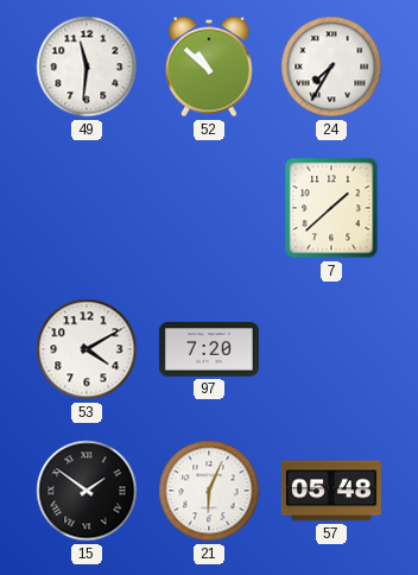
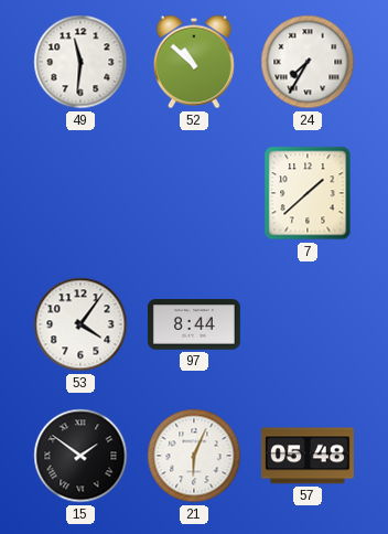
53: 4:10 -> 4:06 (80, 324)
97: 7:20 -> 8:44 (194, 324)
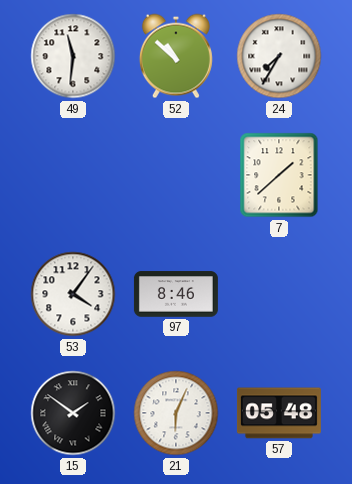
97: 8:44 -> 8:46 (176, 294)
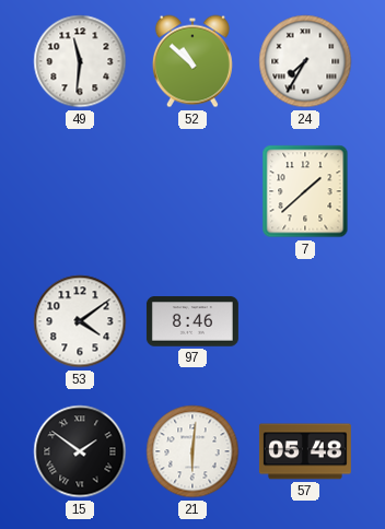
53: 4:06 -> 4:09 (80, 321)
21: 6:04 -> 6:01 (192, 451)
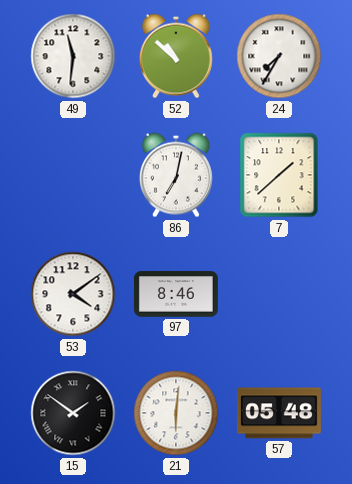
86: none -> 7:02 (176, 175)
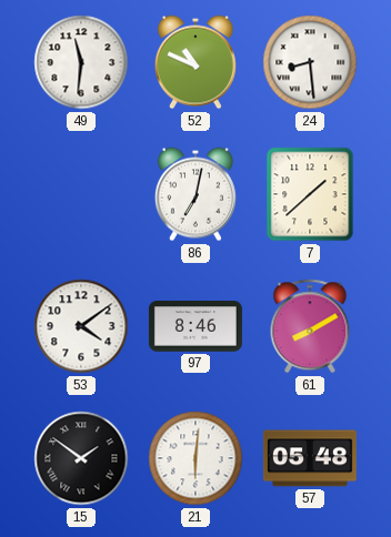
52: 10:52 -> 10:49 (195, 62)
24: 7:35 -> 8:29 (310, 62)
61: none -> 8:10 (310, 326)
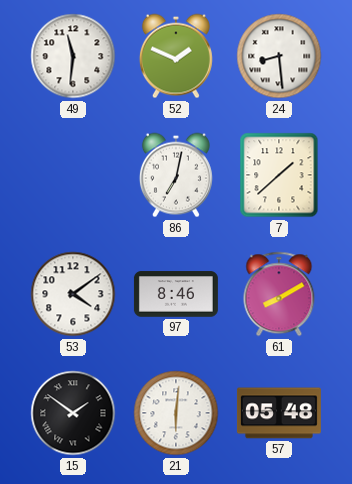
52: 10:49 -> 1:49 (176, 56)
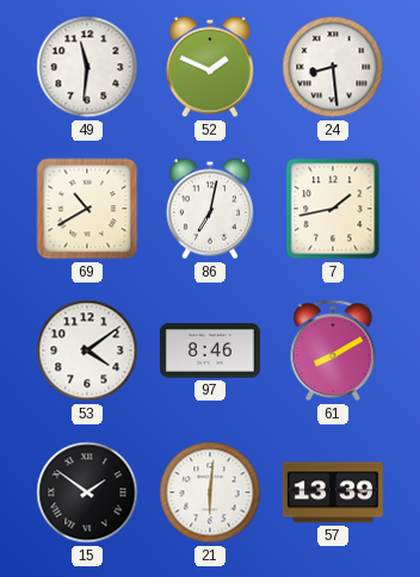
69: none -> 10:40 (87, 209)
7: 1:38 -> 1:43 (333, 209)
57: 05:48 -> 13:39 (333, 492)
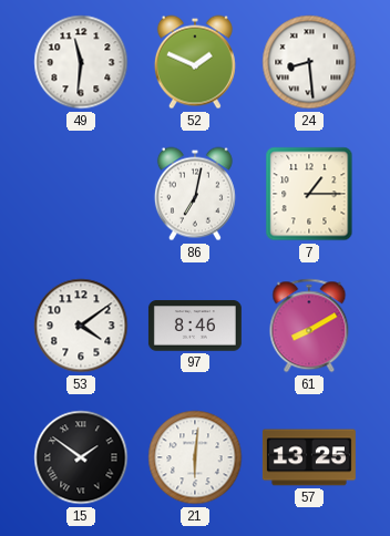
69: 10:40 -> none (87, 209)
7: 1:43 -> 1:15 (309, 194)
57: 13:39 -> 13:25 (309, 457)
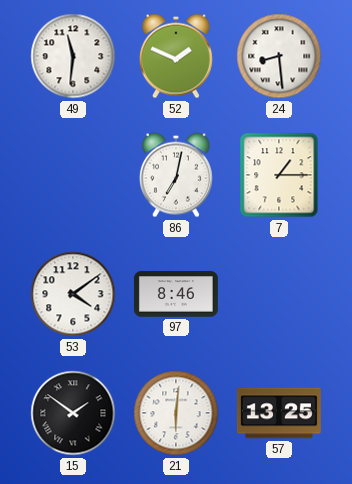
61: 8:10 -> none (309, 326)
